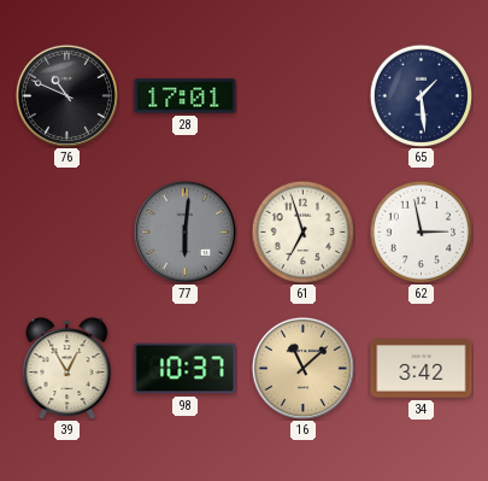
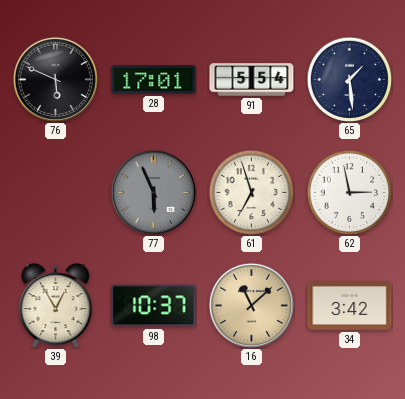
76: 10:49 -> 5:49 (55, 79)
91: none -> 5:54 (252, 80)
77: 6:01 -> 5:56 (153, 192)
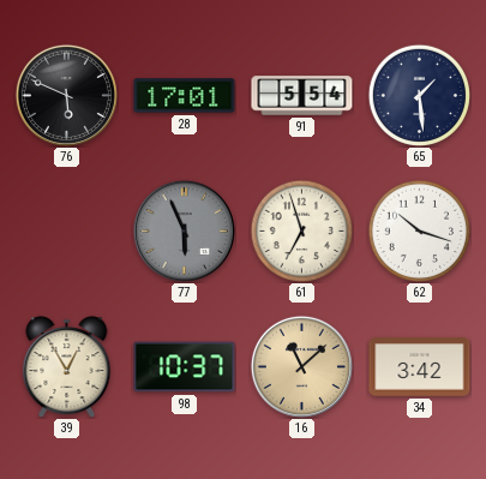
62: 2:58 -> 10:18 (419, 230)
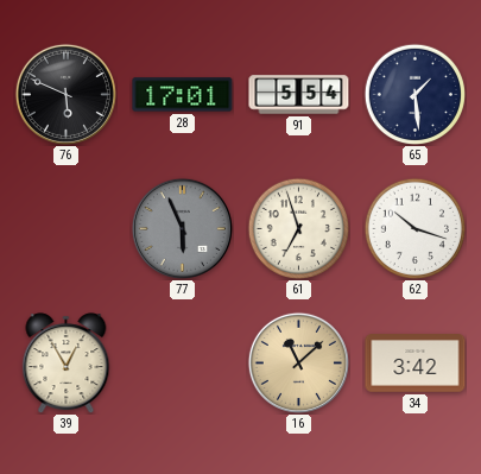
98: 10:37 -> none (185, 367)
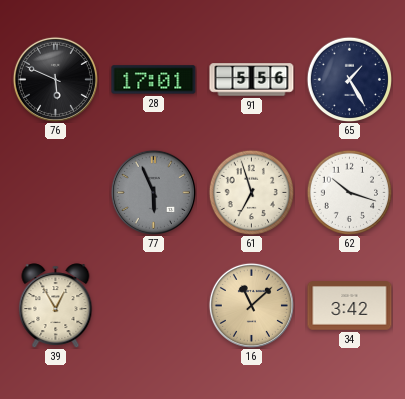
91: 5:54 -> 5:56 (252, 80)
65: 1:29 -> 1:25 (349, 79)
